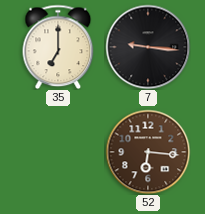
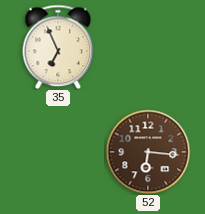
35: 7:00 -> 6:56 (58, 47)
7: 9:16 -> none (148, 47)
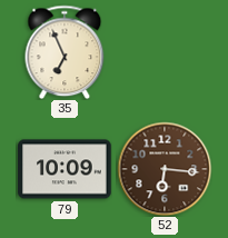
79: none -> 10:09 (65, 169)
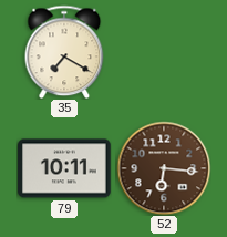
35: 6:56 -> 7:20 (64, 52)
79: 10:09 -> 10:11 (64, 168)
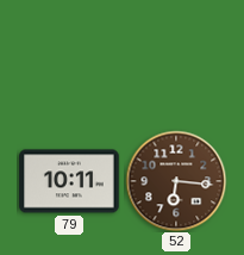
35: 7:20 -> none (64, 52)
